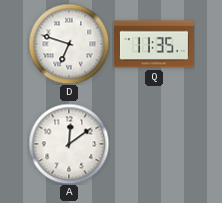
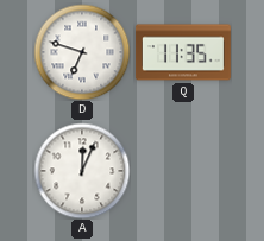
A: 12:09 -> 12:04 (82, 171)
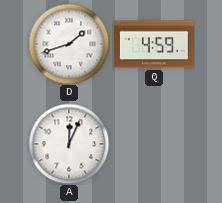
D: 6:48 -> 1:42 (69, 44)
Q: 11:35 -> 4:59 (154, 44)
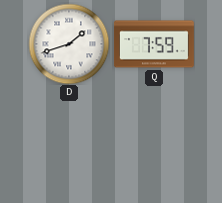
Q: 4:59 -> 7:59 (154, 44)
A: 12:04 -> none (69, 144)
